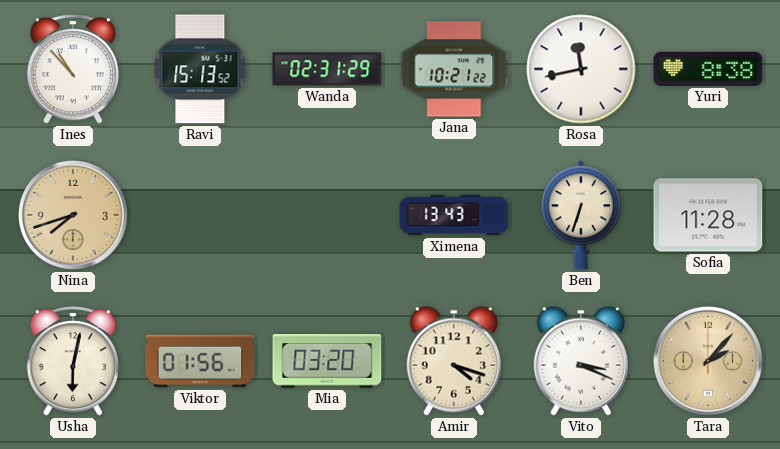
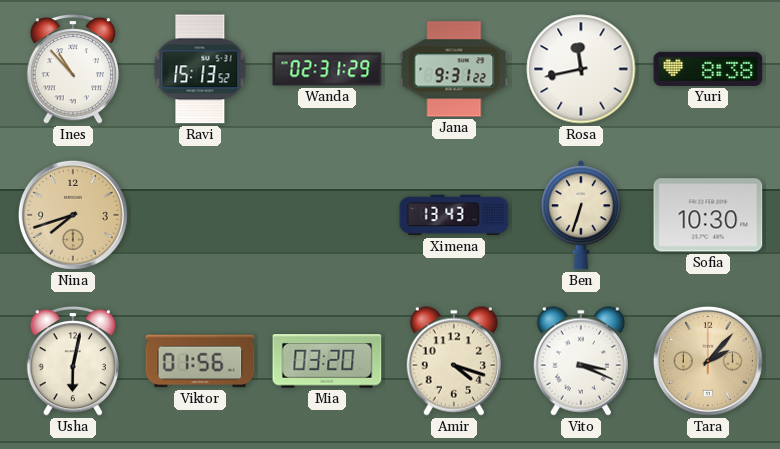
Jana: 10:21 -> 9:31 (454, 69)
Sofia: 11:28 -> 10:30 (708, 215)
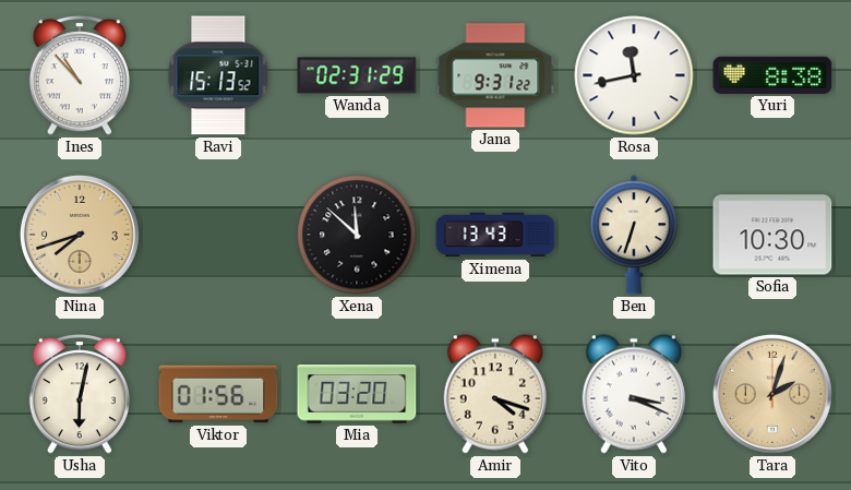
Xena: none -> 11:52 (357, 235)
Tara: 2:07 -> 2:03 (772, 394)
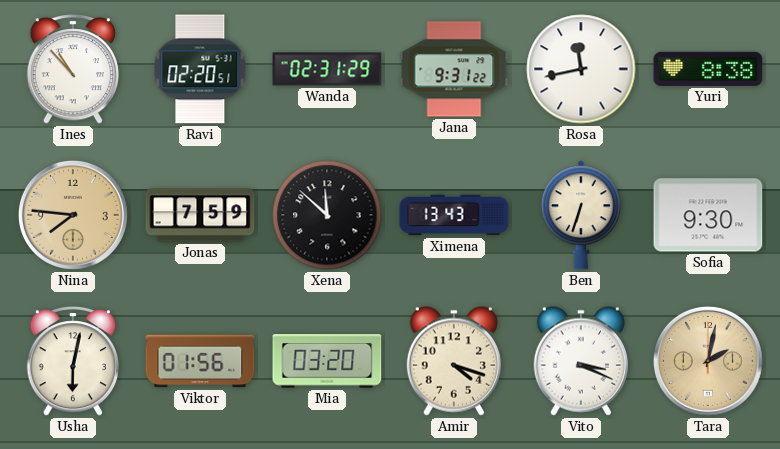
Ravi: 15:13 -> 02:20 (200, 69)
Nina: 7:42 -> 7:46 (73, 215)
Jonas: none -> 7:59 (200, 215)
Sofia: 10:30 -> 9:30 (708, 215)
Tara: 2:03 -> 2:02 (708, 361)
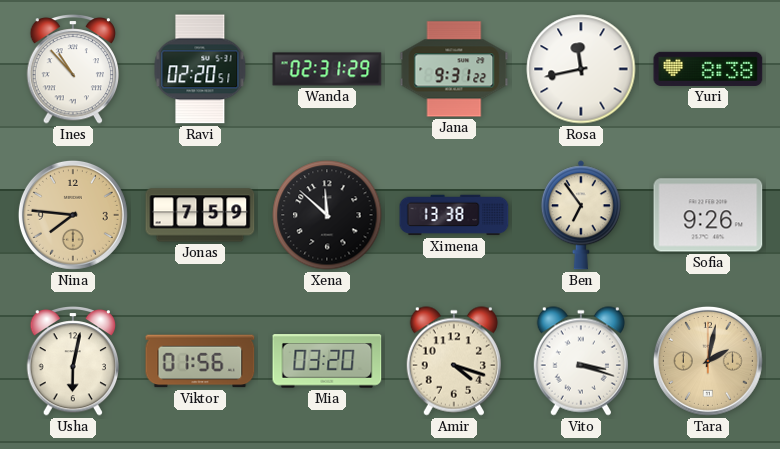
Ximena: 13:43 -> 13:38 (454, 215)
Ben: 6:33 -> 6:54 (581, 215)
Sofia: 9:30 -> 9:26 (708, 215)
Vito: 3:19 -> 3:18 (581, 361)
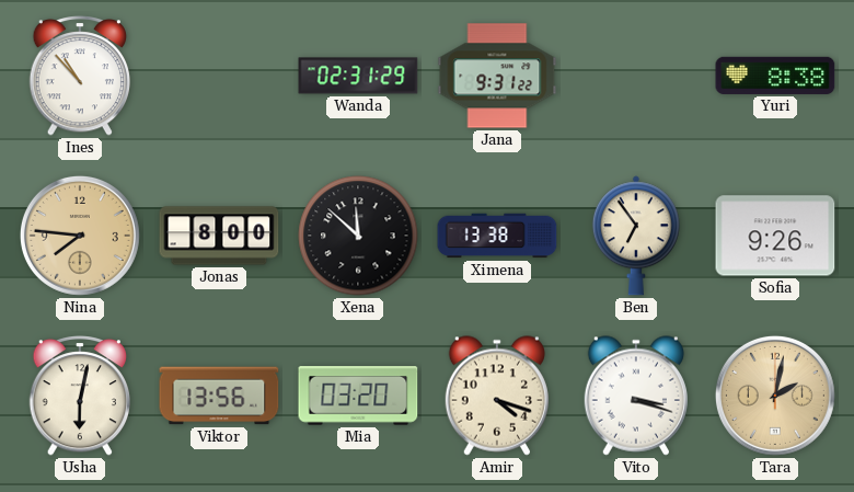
Ravi: 02:20 -> none (200, 69)
Rosa: 11:43 -> none (581, 69)
Jonas: 7:59 -> 8:00 (219, 236)
Viktor: 01:56 -> 13:56 (219, 396)
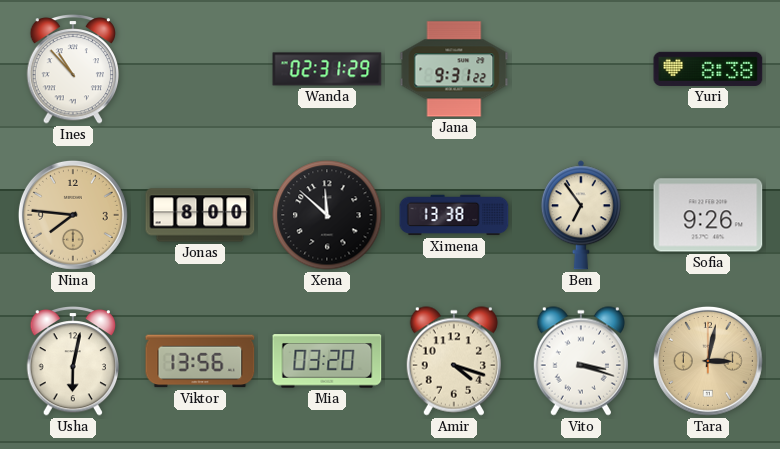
Tara: 2:02 -> 3:02 (708, 361)
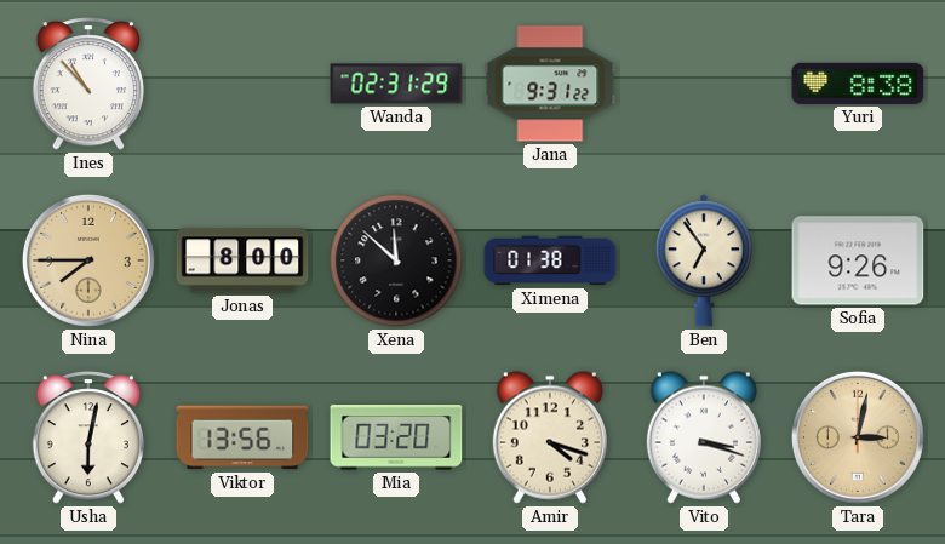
Nina: 7:46 -> 7:45 (88, 260)
Ximena: 13:38 -> 01:38 (550, 260)
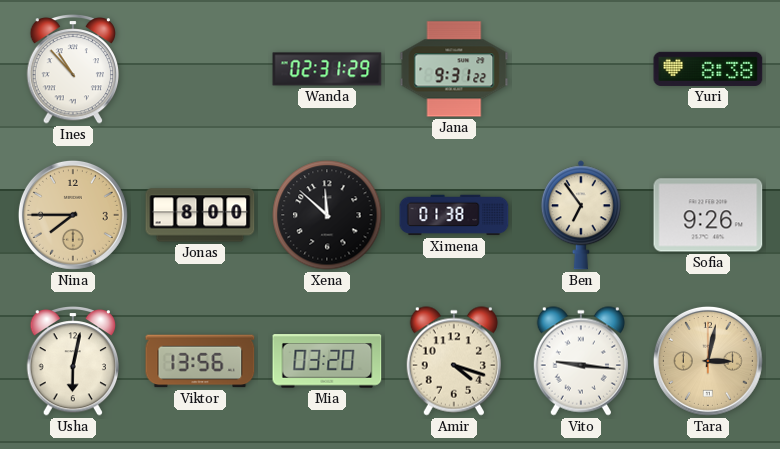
Vito: 3:18 -> 9:16 (581, 361)
